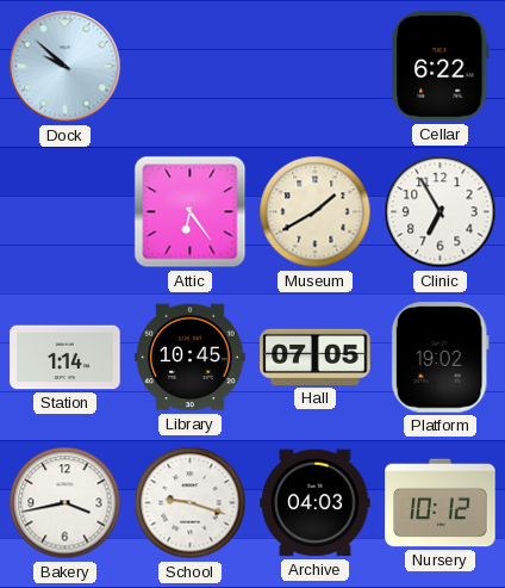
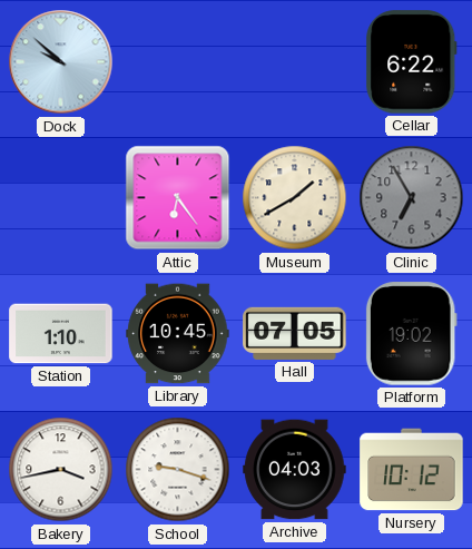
Clinic dial: white -> grey (412, 198)
Station: 1:14 -> 1:10 (61, 334)
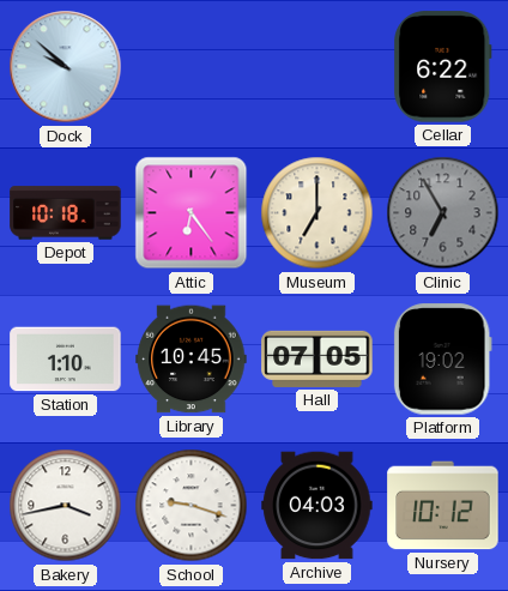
Depot: none -> 10:18 (66, 213)
Museum: 1:40 -> 7:00 (317, 213)
